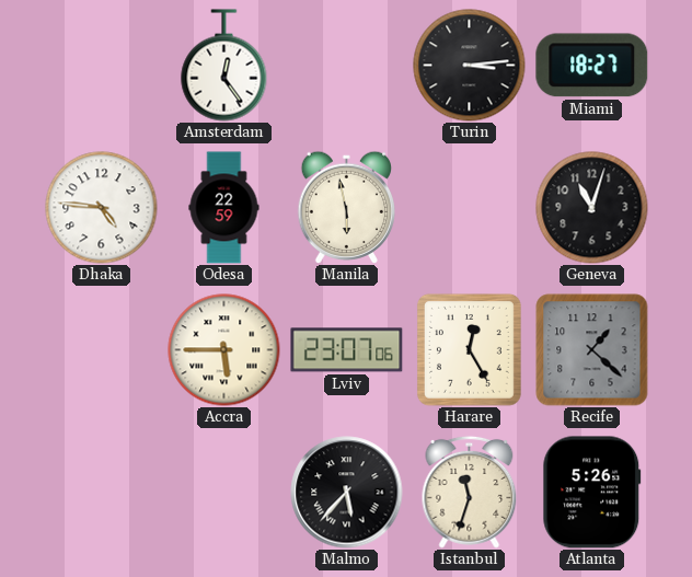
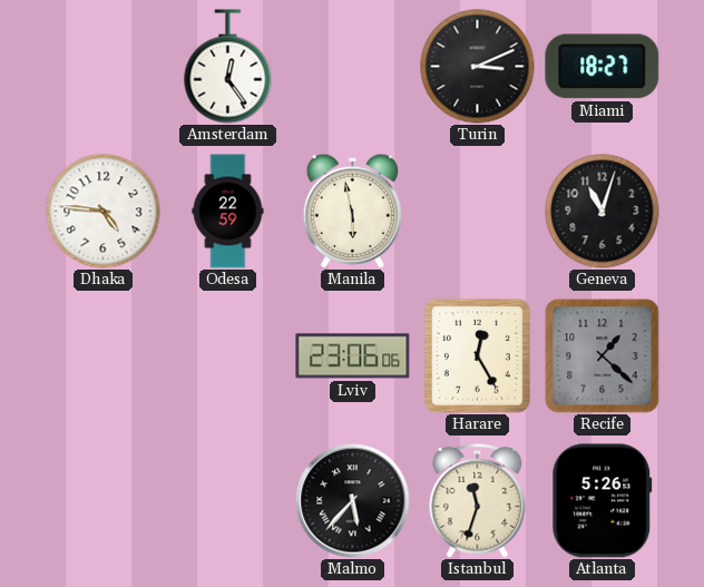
Turin: 3:14 -> 3:11 (478, 67)
Accra: 5:45 -> none (224, 350)
Lviv: 23:07 -> 23:06 (353, 356)
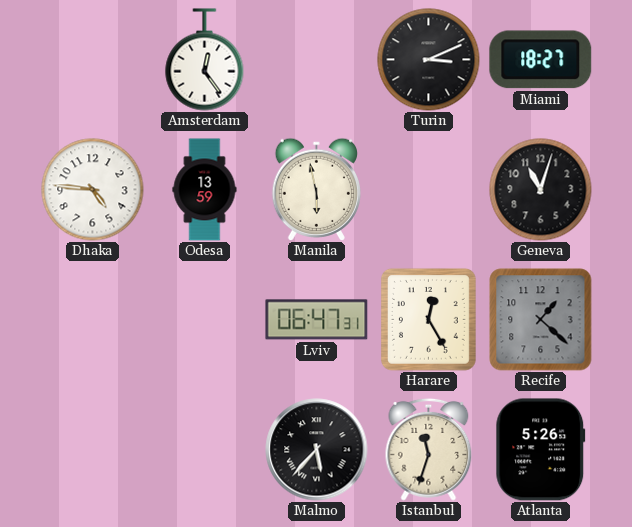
Odesa: 22:59 -> 13:59 (205, 190)
Lviv: 23:06 -> 06:47 (317, 320)
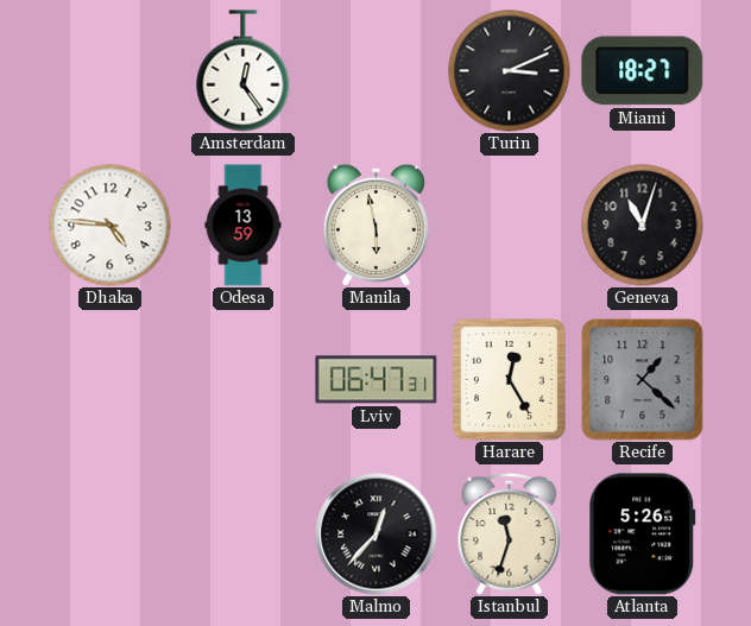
Malmo: 5:37 -> 12:37 (377, 535)
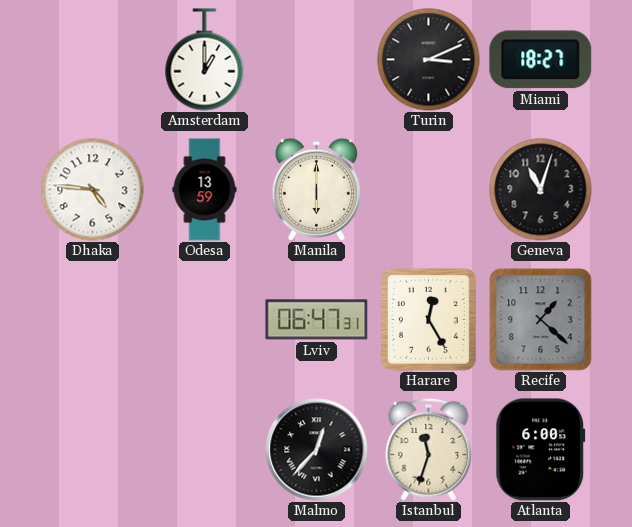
Amsterdam: 12:24 -> 1:00 (205, 60)
Manila: 5:58 -> 6:00 (316, 189)
Atlanta: 5:26 -> 6:00 (541, 450)
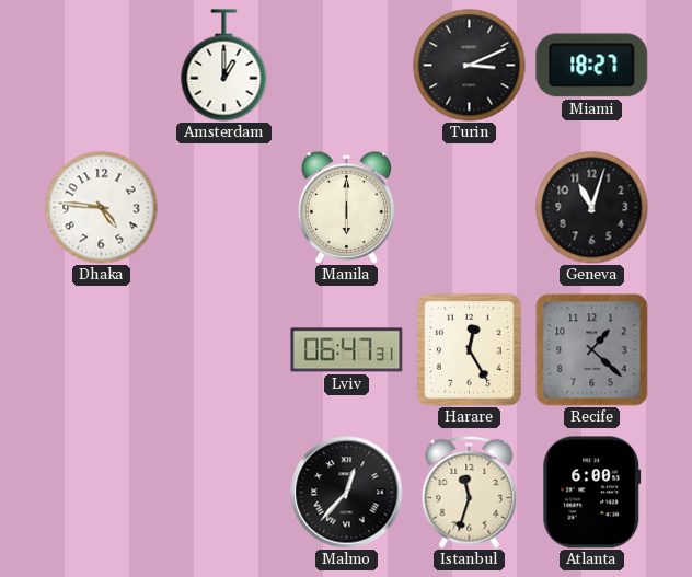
Odesa: 13:59 -> none (205, 190)
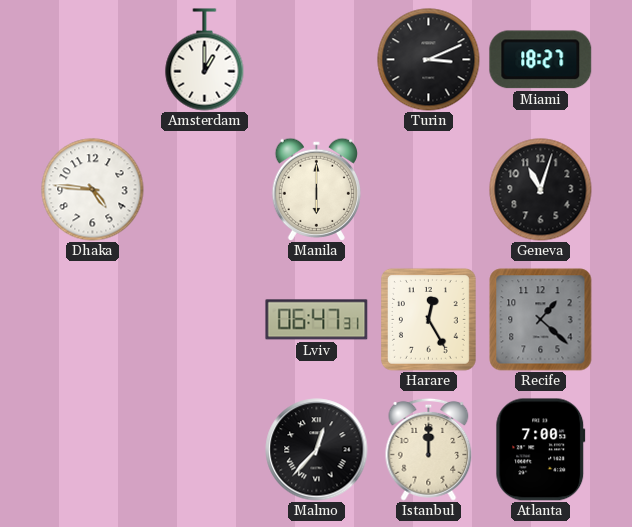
Istanbul: 11:33 -> 12:00 (429, 449)
Atlanta: 6:00 -> 7:00 (541, 450)
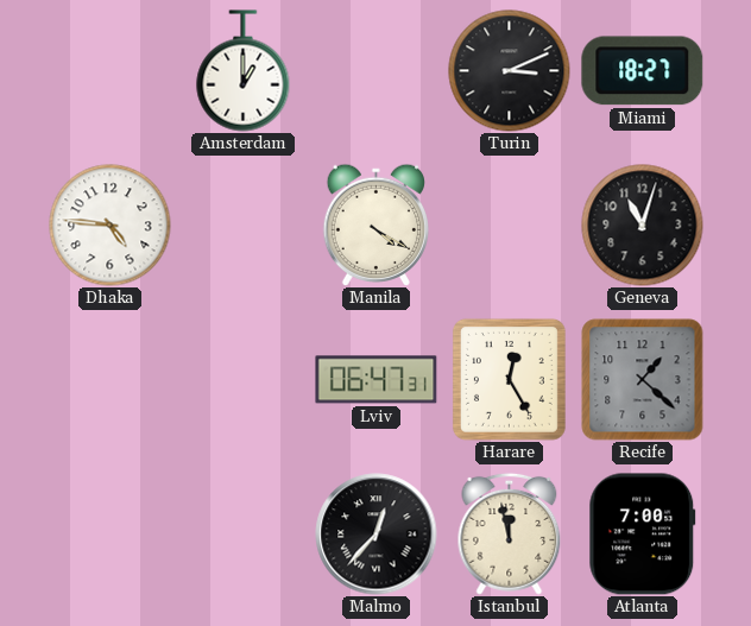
Manila: 6:00 -> 4:20 (375, 225)
Istanbul: 12:00 -> 11:58 (510, 533)
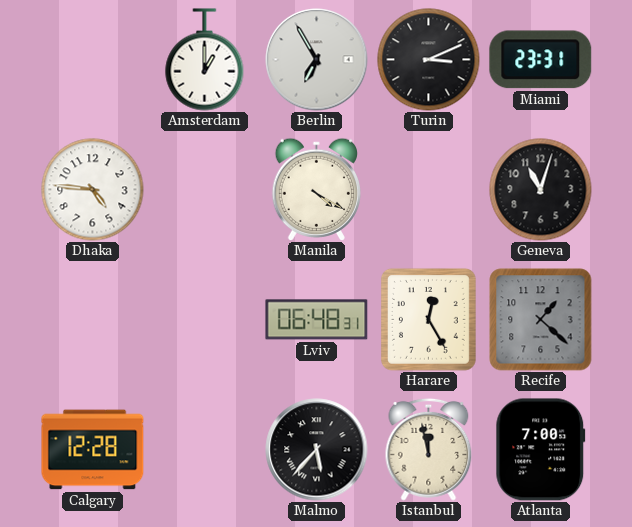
Berlin: none -> 6:55 (317, 60)
Miami: 18:27 -> 23:31 (541, 60)
Lviv: 06:47 -> 06:48 (317, 320)
Calgary: none -> 12:28 (93, 450)
Malmo: 12:37 -> 5:37 (317, 450)
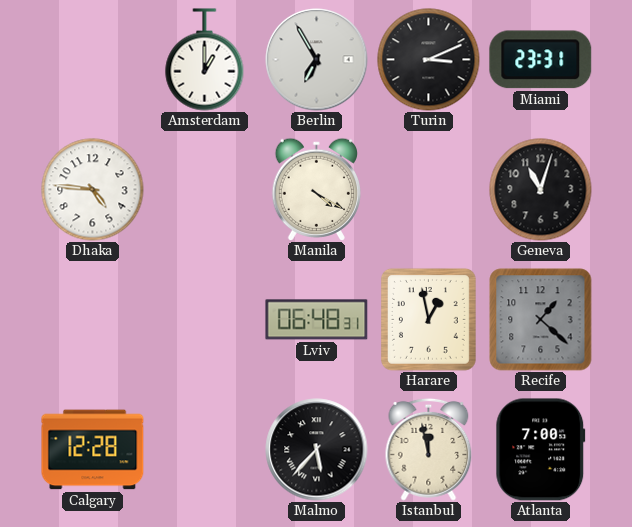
Harare: 12:25 -> 12:58 (428, 319)
